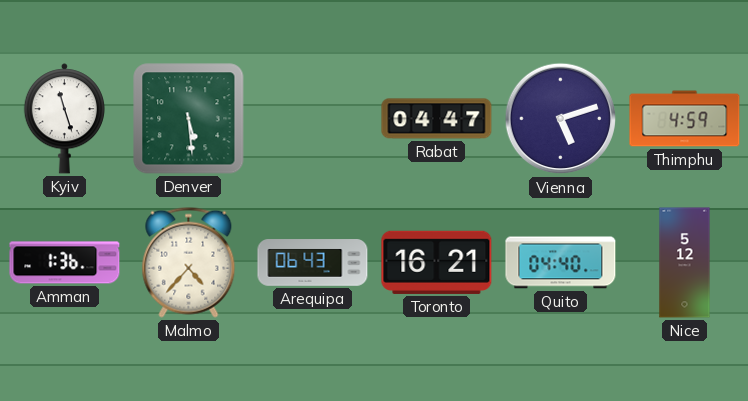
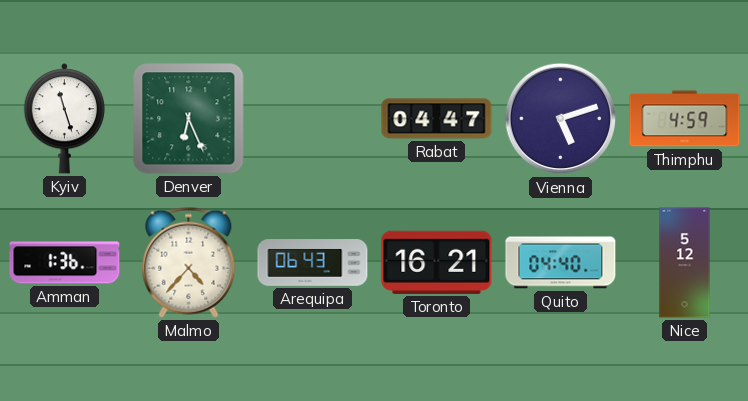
Denver: 5:29 -> 6:26 (189, 119)
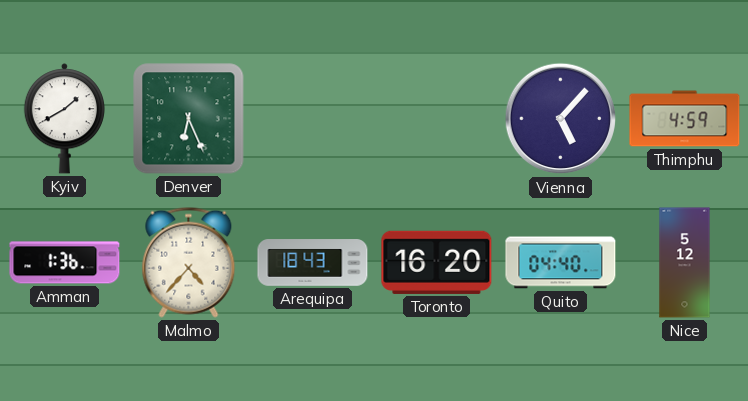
Kyiv: 11:27 -> 1:40 (64, 119)
Rabat: 04:47 -> none (437, 119)
Vienna: 5:12 -> 5:07 (561, 119)
Arequipa: 06:43 -> 18:43 (313, 263)
Toronto: 16:21 -> 16:20 (437, 262)
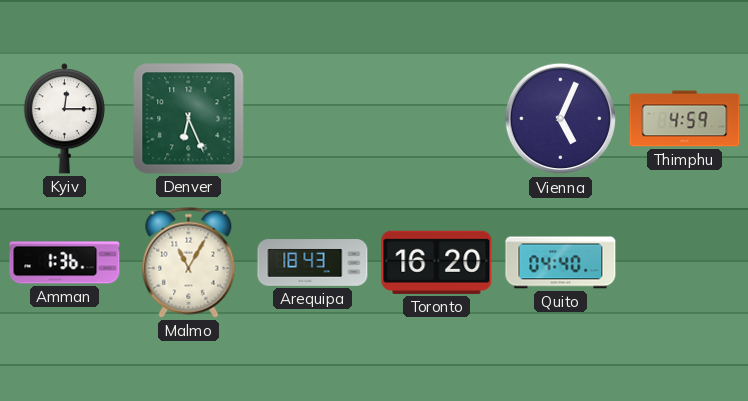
Kyiv: 1:40 -> 12:15 (64, 119)
Vienna: 5:07 -> 5:04 (561, 119)
Malmo: 4:37 -> 11:05 (189, 262)
Nice: 5:12 -> none (685, 263)
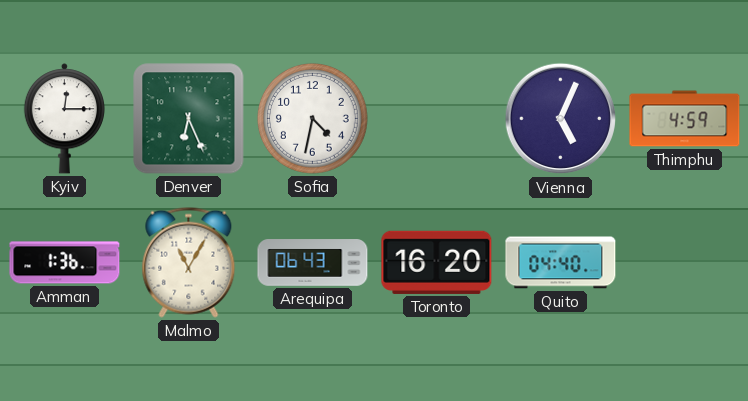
Sofia: none -> 4:32 (312, 118)
Arequipa: 18:43 -> 06:43 (313, 263)
